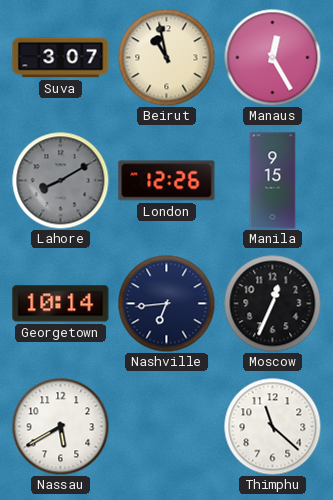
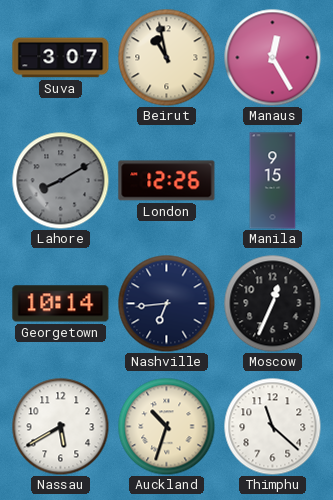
Auckland: none -> 10:33 (166, 426)
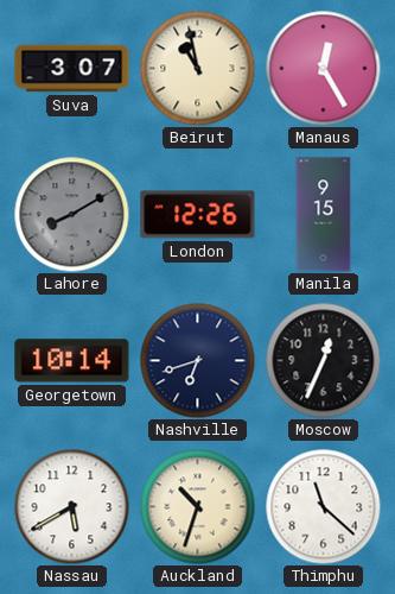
Nashville: 6:44 -> 6:42 (197, 360)
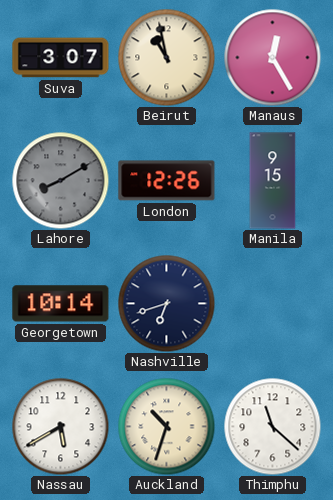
Moscow: 12:34 -> none (323, 360)
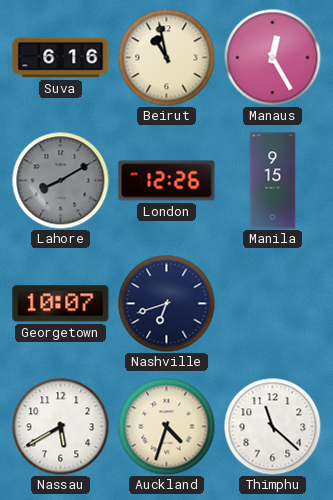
Suva: 3:07 -> 6:16 (61, 58)
Georgetown: 10:14 -> 10:07 (61, 304)
Auckland: 10:33 -> 4:33 (166, 426)
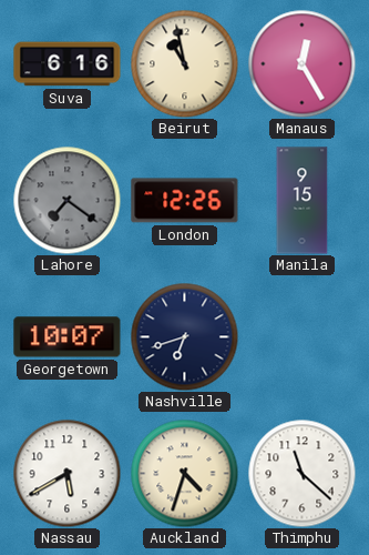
Lahore: 8:10 -> 7:21 (66, 200)
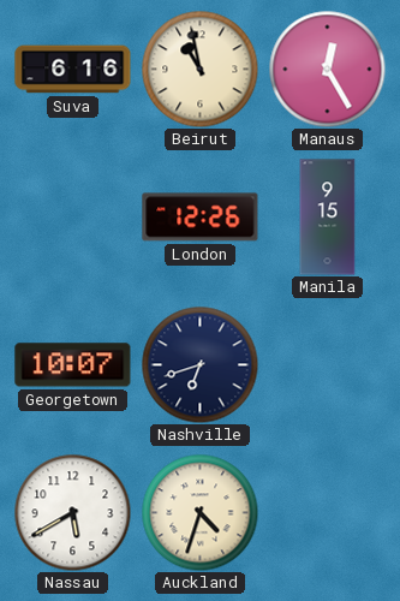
Lahore: 7:21 -> none (66, 200)
Thimphu: 11:22 -> none (301, 473)
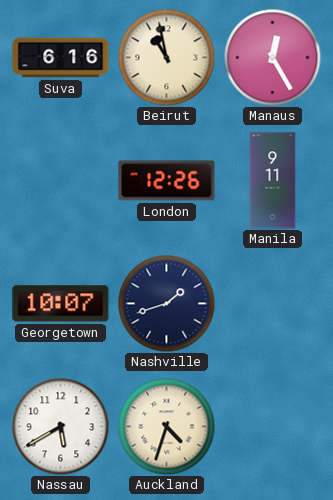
Manila: 9:15 -> 9:11 (273, 181)
Nashville: 6:42 -> 1:42 (166, 303)
